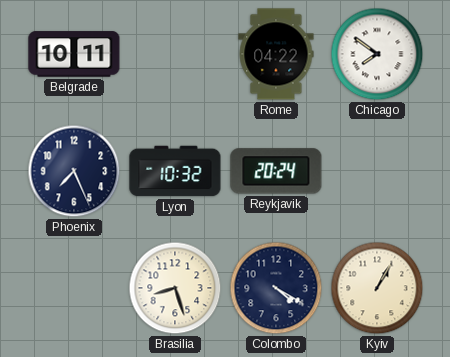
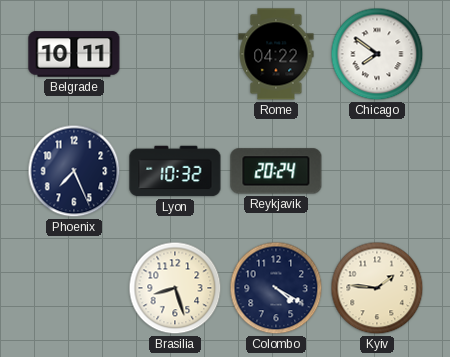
Kyiv: 1:05 -> 1:46 (377, 288)
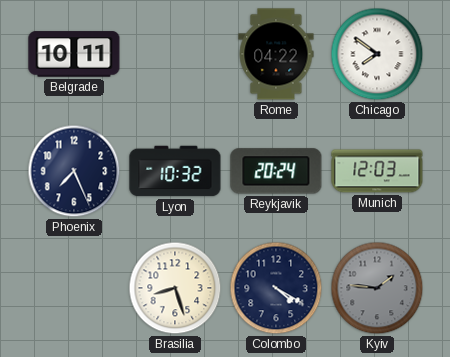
Munich: none -> 12:03 (377, 171)
Kyiv dial: cream -> grey (377, 288)
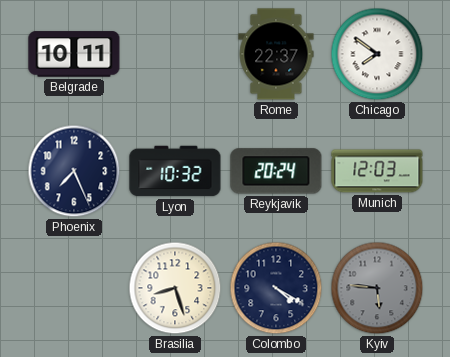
Rome: 04:22 -> 22:37 (276, 54)
Kyiv: 1:46 -> 5:46 (377, 288)
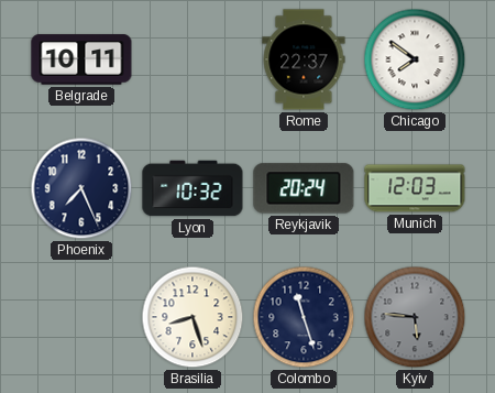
Colombo: 4:20 -> 11:27 (304, 317)
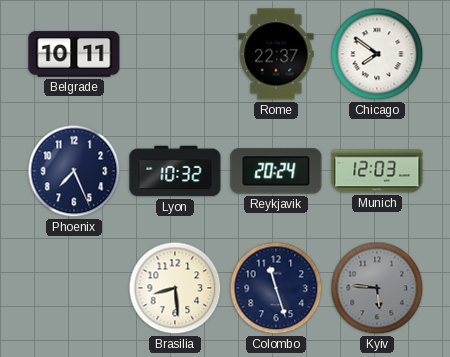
Brasilia: 8:27 -> 8:29 (175, 288)
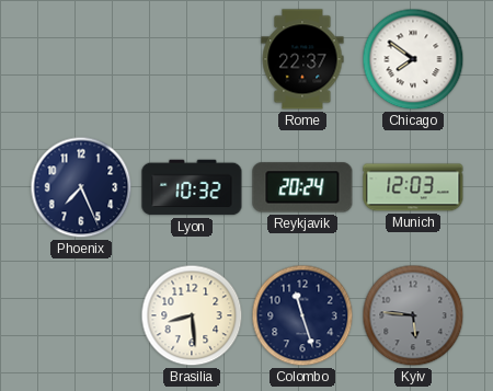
Belgrade: 10:11 -> none (74, 54)
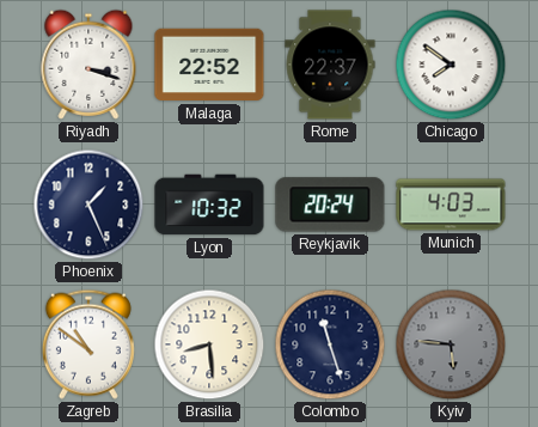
Riyadh: none -> 3:18 (88, 65)
Malaga: none -> 22:52 (209, 65)
Phoenix: 7:26 -> 1:26 (88, 205)
Munich: 12:03 -> 4:03 (451, 205)
Zagreb: none -> 10:51 (88, 344)
